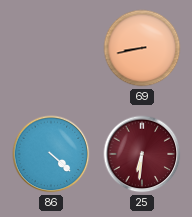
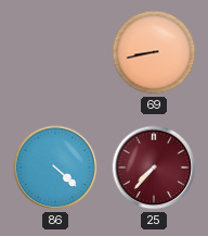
25: 6:31 -> 7:37 (154, 167)
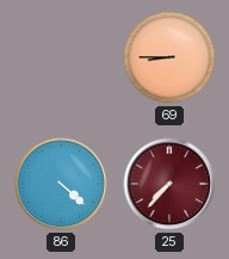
69: 8:43 -> 8:45 (169, 57)
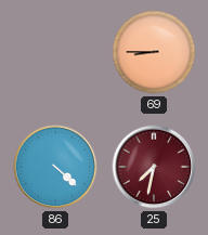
25: 7:37 -> 7:32 (154, 167)
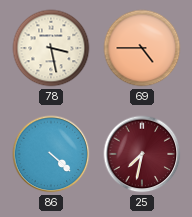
78: none -> 3:28 (51, 48)
69: 8:45 -> 4:45 (142, 48)
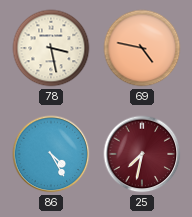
69: 4:45 -> 4:47 (142, 48)
86: 4:22 -> 4:25 (51, 154)
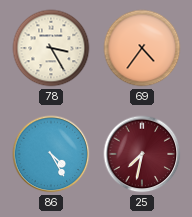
78: 3:28 -> 3:25 (51, 48)
69: 4:47 -> 4:36 (142, 48)
